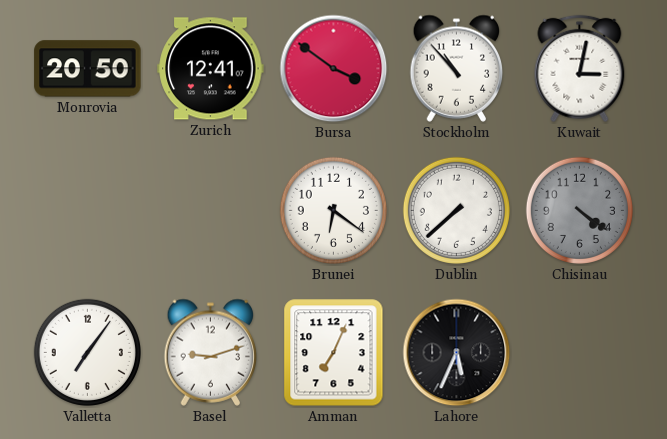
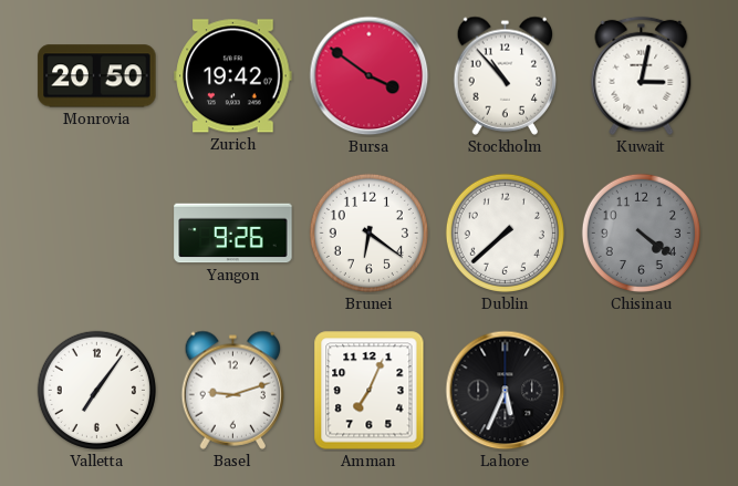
Zurich: 12:41 -> 19:42 (233, 76)
Yangon: none -> 9:26 (233, 234)
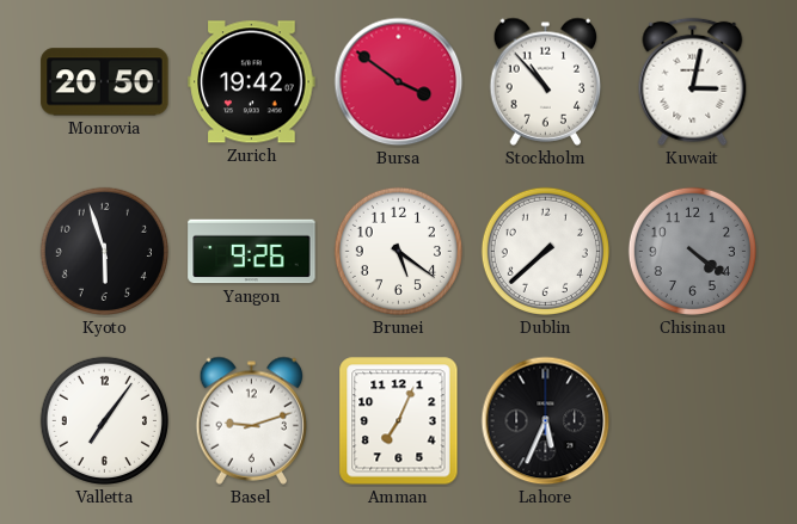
Kyoto: none -> 5:57 (104, 251)
Brunei: 6:21 -> 5:21 (398, 251)
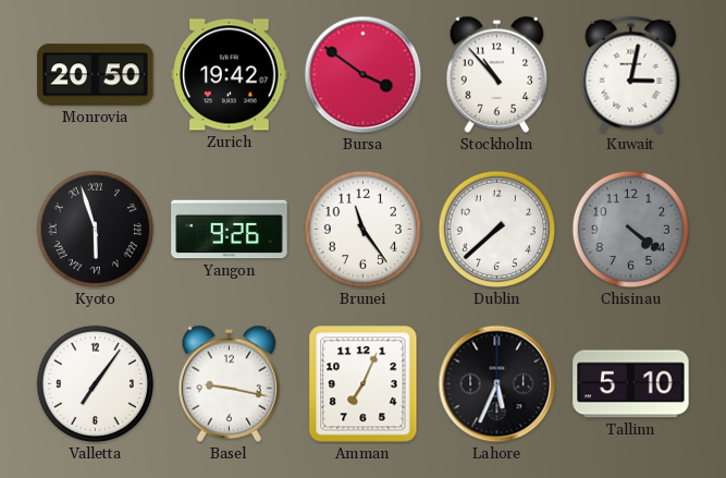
Kyoto numerals: Arabic -> Roman (95, 229)
Brunei: 5:21 -> 11:24 (362, 229)
Basel: 9:12 -> 9:17 (230, 383)
Tallinn: none -> 5:10 (631, 384)
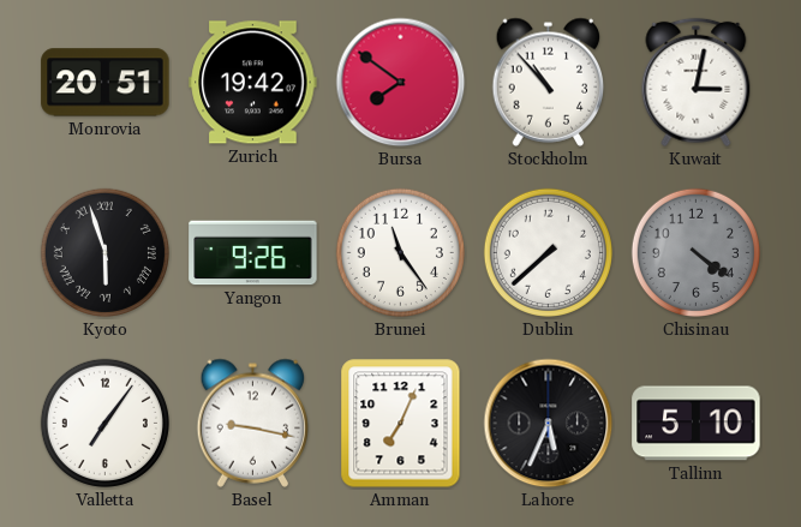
Monrovia: 20:50 -> 20:51 (106, 83)
Bursa: 3:51 -> 7:51 (401, 83)
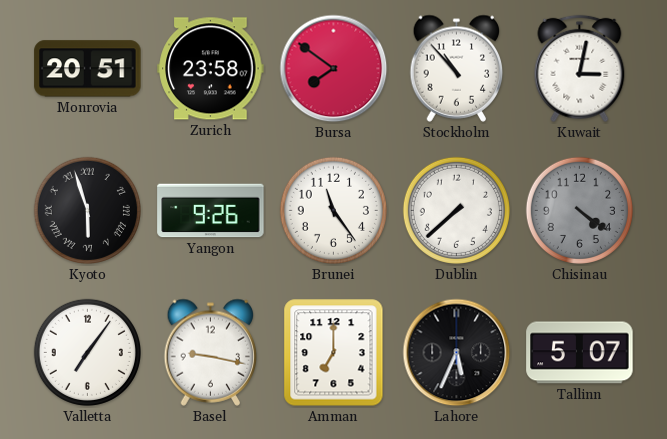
Zurich: 19:42 -> 23:58 (211, 69)
Amman: 7:04 -> 7:00 (334, 353)
Tallinn: 5:10 -> 5:07 (580, 353)
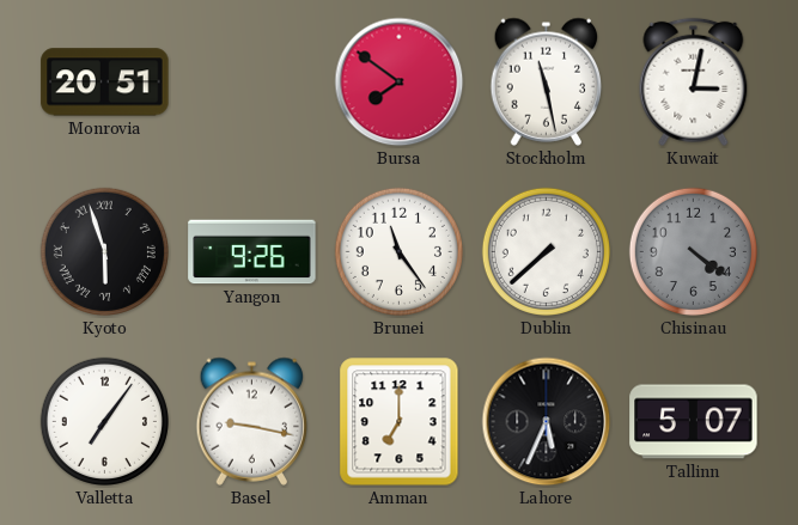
Zurich: 23:58 -> none (211, 69)
Stockholm: 10:53 -> 11:28 (547, 81)
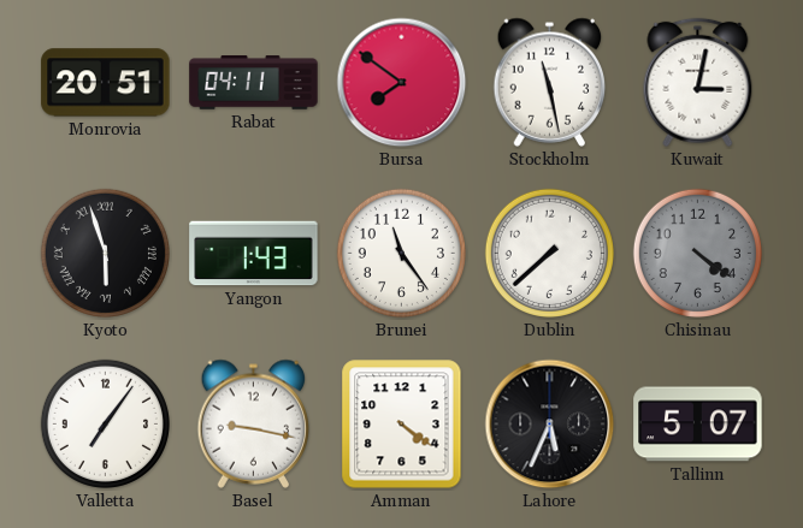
Rabat: none -> 04:11 (254, 83)
Yangon: 9:26 -> 1:43 (254, 254)
Amman: 7:00 -> 4:21 (402, 425)
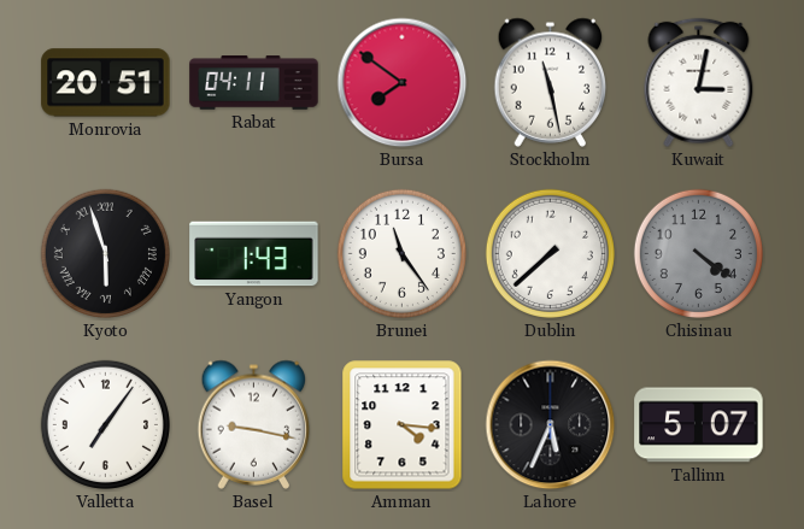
Amman: 4:21 -> 4:16 (403, 425)
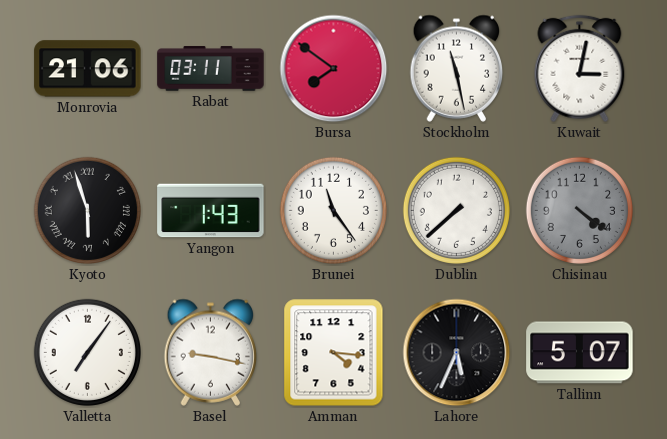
Monrovia: 20:51 -> 21:06 (88, 69)
Rabat: 04:11 -> 03:11 (211, 69)
